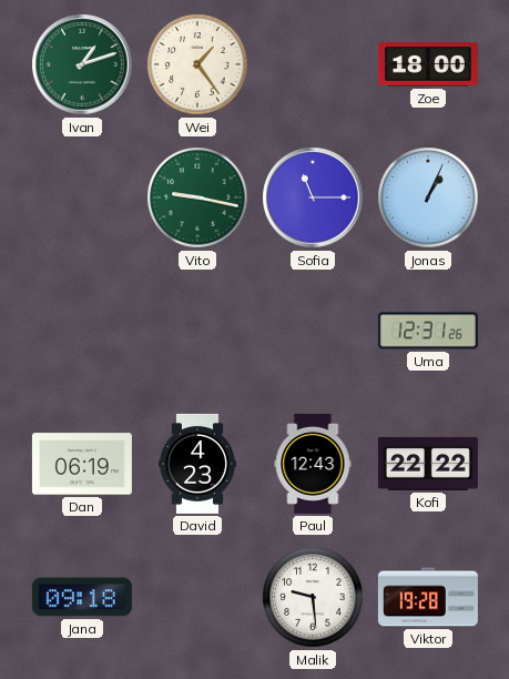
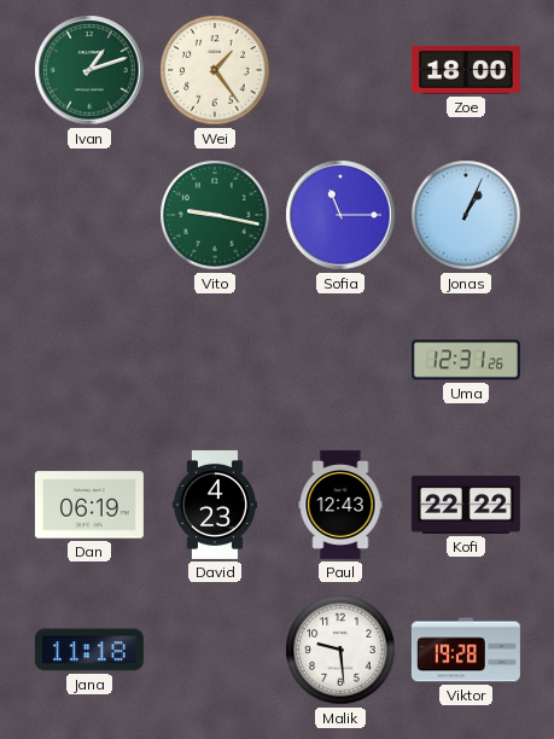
Jana: 09:18 -> 11:18 (89, 650)
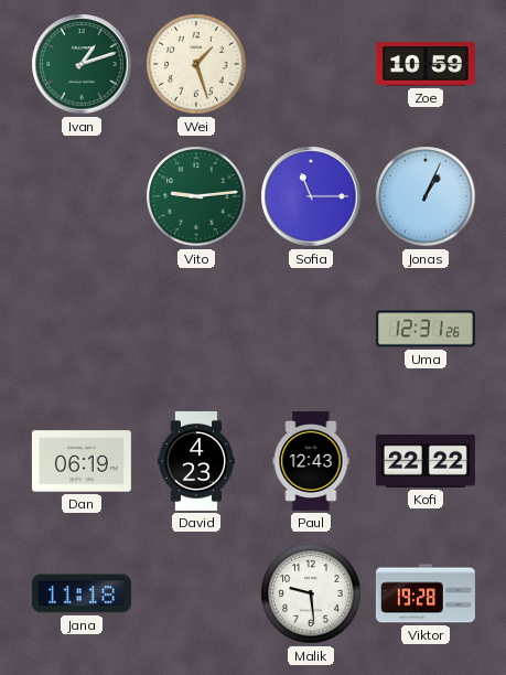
Wei: 1:24 -> 1:27 (196, 64)
Zoe: 18:00 -> 10:59 (426, 64)
Vito: 9:17 -> 9:14 (196, 196)
